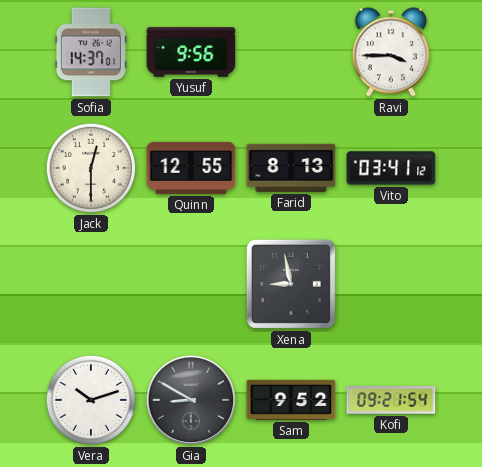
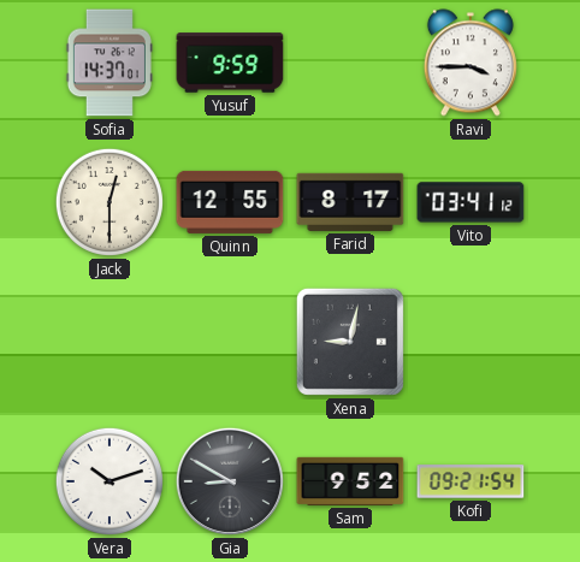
Yusuf: 9:56 -> 9:59 (230, 63)
Farid: 8:13 -> 8:17 (350, 202)
Xena: 8:58 -> 9:02 (350, 342)
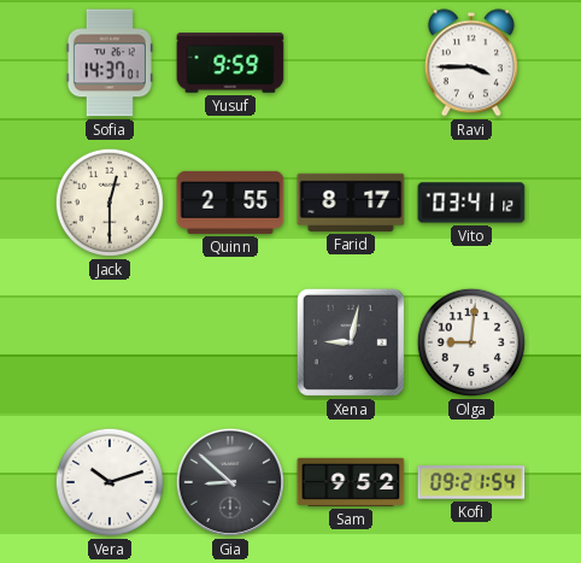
Quinn: 12:55 -> 2:55 (230, 203)
Olga: none -> 9:01 (471, 342)
Gia: 8:50 -> 8:52 (230, 482)
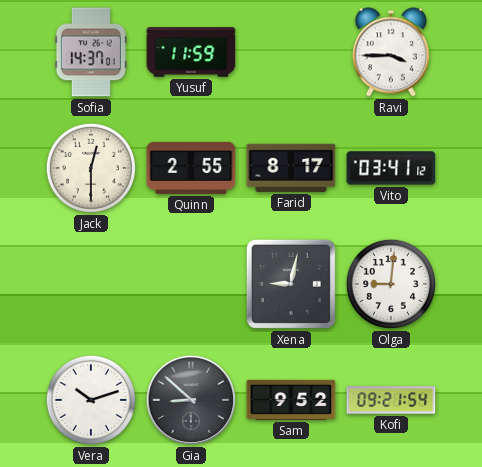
Yusuf: 9:59 -> 11:59 (191, 52)
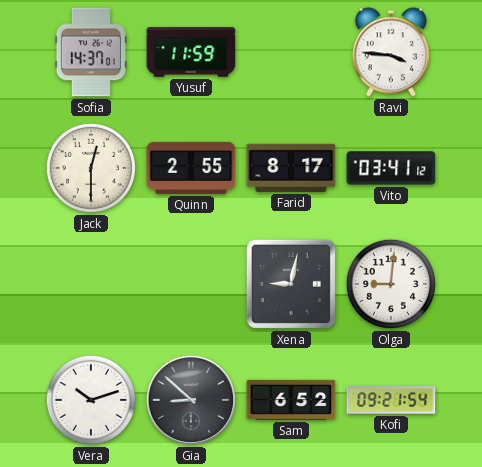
Ravi: 3:45 -> 3:46 (391, 52)
Sam: 9:52 -> 6:52 (291, 400)
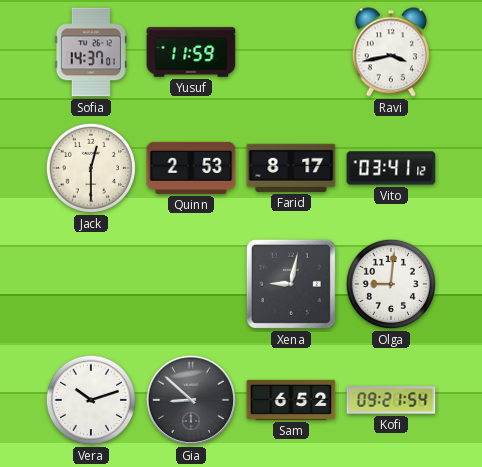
Ravi: 3:46 -> 3:43 (391, 52)
Quinn: 2:55 -> 2:53 (191, 168)
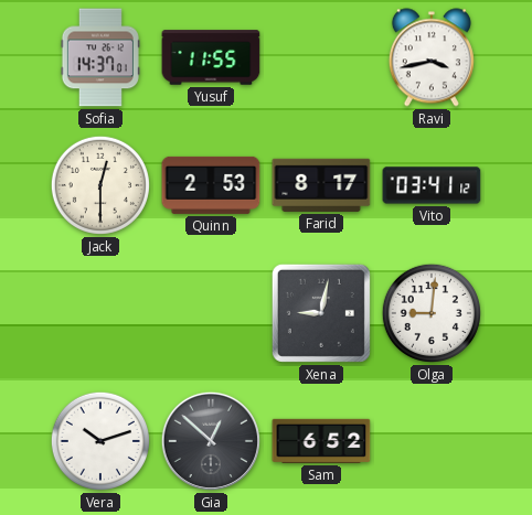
Yusuf: 11:59 -> 11:55 (211, 57)
Gia: 8:52 -> 12:52 (211, 441)
Kofi: 09:21 -> none (391, 400)
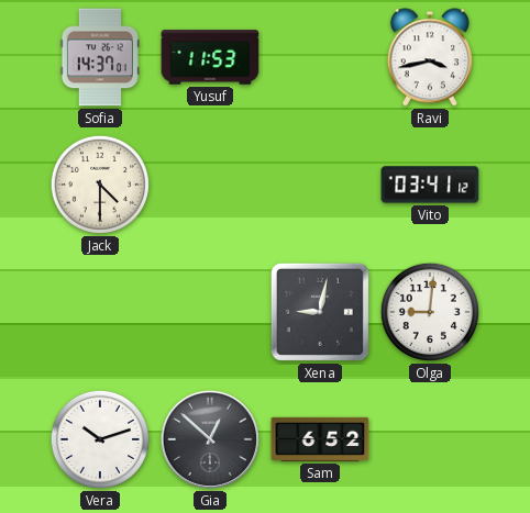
Yusuf: 11:55 -> 11:53 (210, 57)
Jack: 12:30 -> 4:30 (100, 185)
Quinn: 2:53 -> none (211, 185)
Farid: 8:17 -> none (321, 185)
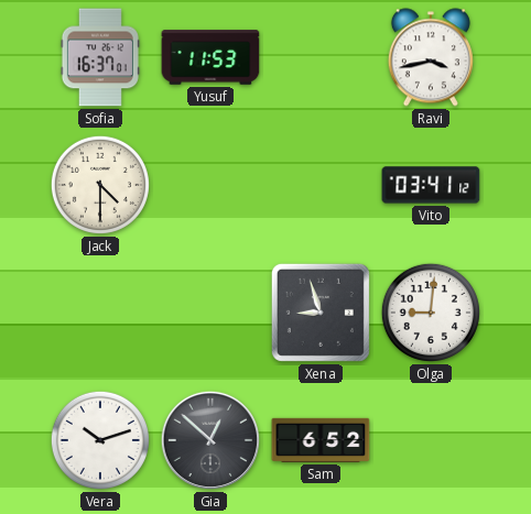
Sofia: 14:37 -> 16:37 (100, 57)
Xena: 9:02 -> 8:57 (321, 313)
